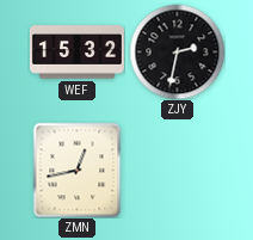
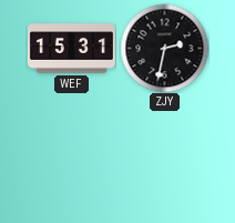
WEF: 15:32 -> 15:31 (71, 49)
ZMN: 12:43 -> none (78, 170)
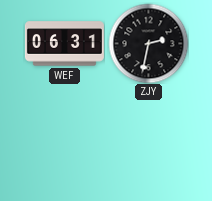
WEF: 15:31 -> 06:31 (64, 44)
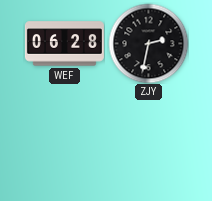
WEF: 06:31 -> 06:28 (64, 44)
